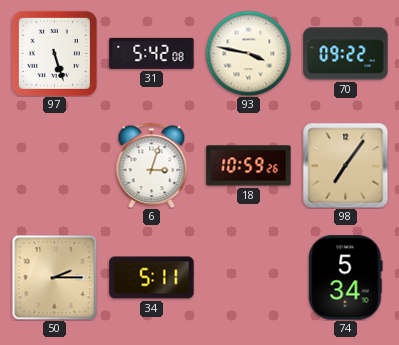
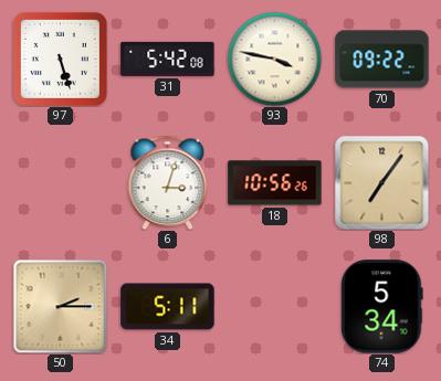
18: 10:59 -> 10:56 (275, 183)
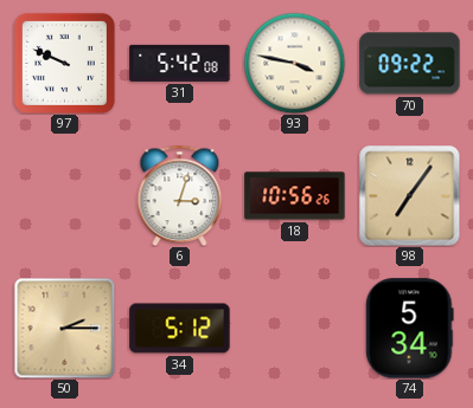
97: 5:27 -> 9:49 (64, 63)
34: 5:11 -> 5:12 (180, 329)
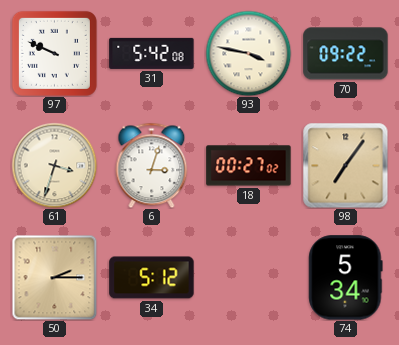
61: none -> 3:33 (54, 165)
18: 10:56 -> 00:27 (249, 166)
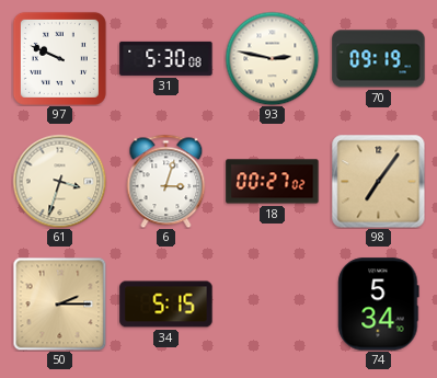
31: 5:42 -> 5:30 (166, 58)
93: 3:47 -> 2:47 (272, 58)
70: 09:22 -> 09:19 (379, 59)
34: 5:12 -> 5:15 (166, 305)
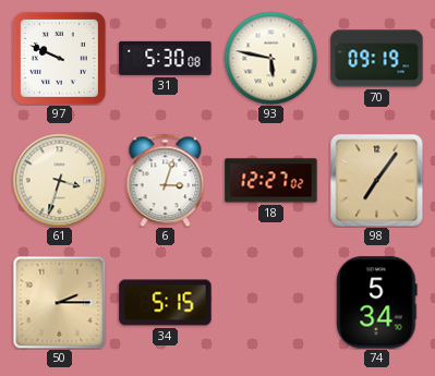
93: 2:47 -> 5:47 (270, 58)
18: 00:27 -> 12:27 (271, 181)
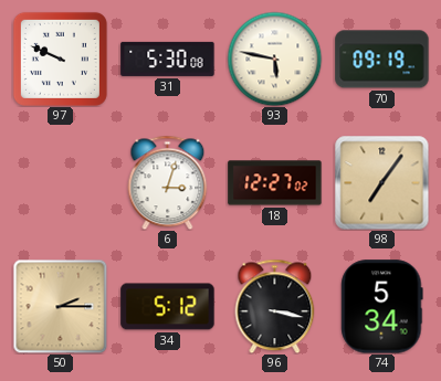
61: 3:33 -> none (59, 180)
34: 5:15 -> 5:12 (168, 307)
96: none -> 3:17 (275, 306)
